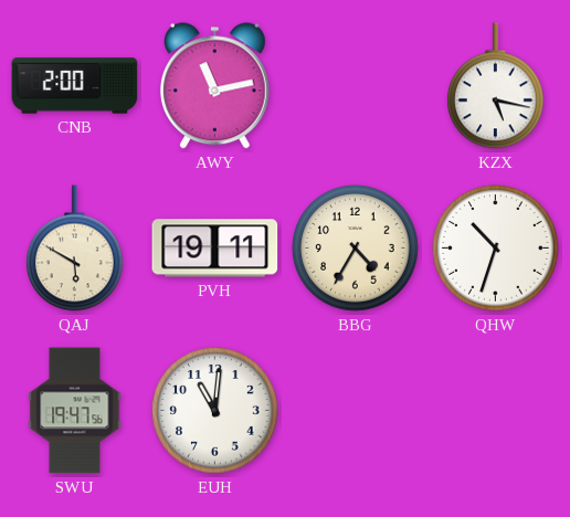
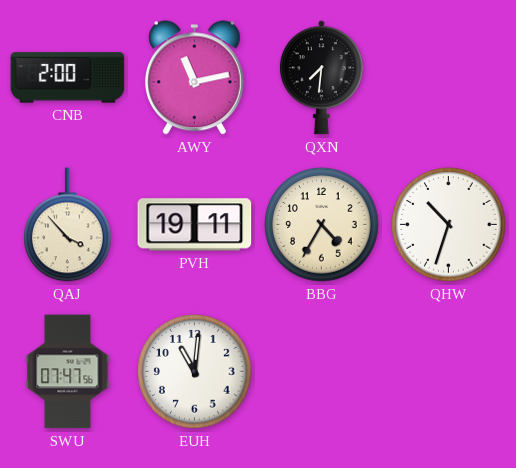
QXN: none -> 7:31 (321, 78)
KZX: 5:17 -> none (496, 86)
QAJ: 5:50 -> 3:53 (68, 225)
SWU: 19:47 -> 07:47 (68, 372)
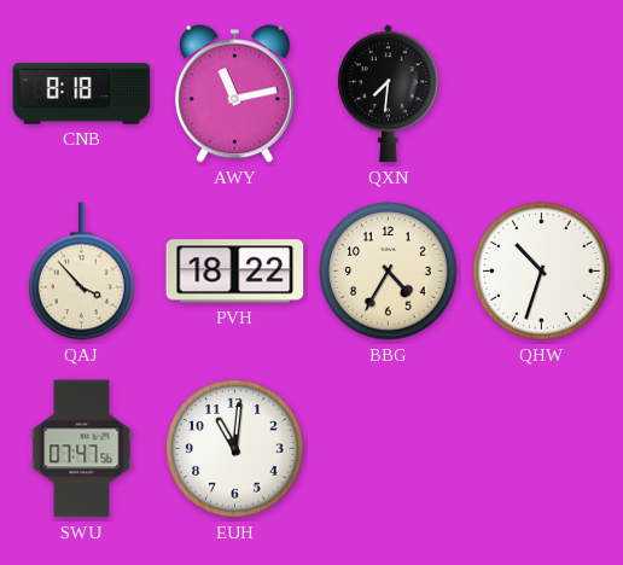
CNB: 2:00 -> 8:18 (82, 94)
PVH: 19:11 -> 18:22 (235, 272)
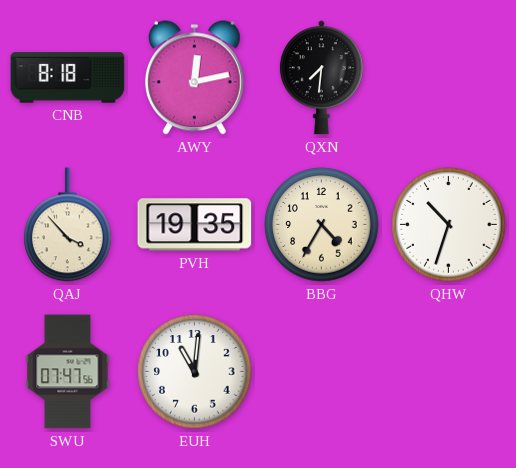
AWY: 11:13 -> 12:13 (194, 78)
PVH: 18:22 -> 19:35 (195, 225)
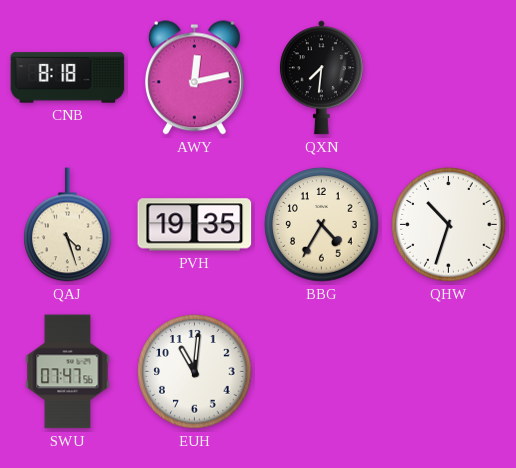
QAJ: 3:53 -> 4:27 (68, 225)
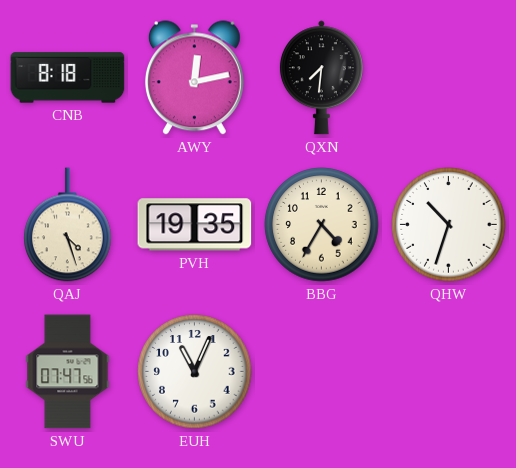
EUH: 11:01 -> 11:04 (195, 372)
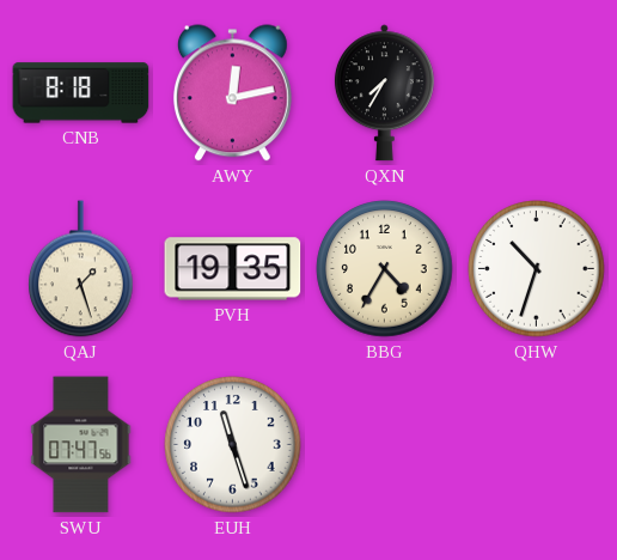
QXN: 7:31 -> 7:35 (384, 93)
QAJ: 4:27 -> 1:27 (81, 269)
EUH: 11:04 -> 11:27 (233, 445)
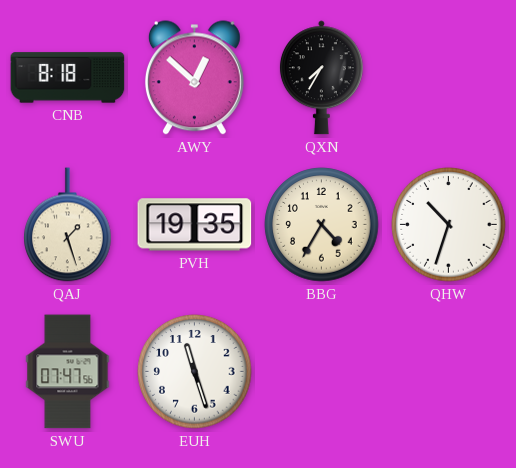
AWY: 12:13 -> 12:52 (194, 78)
